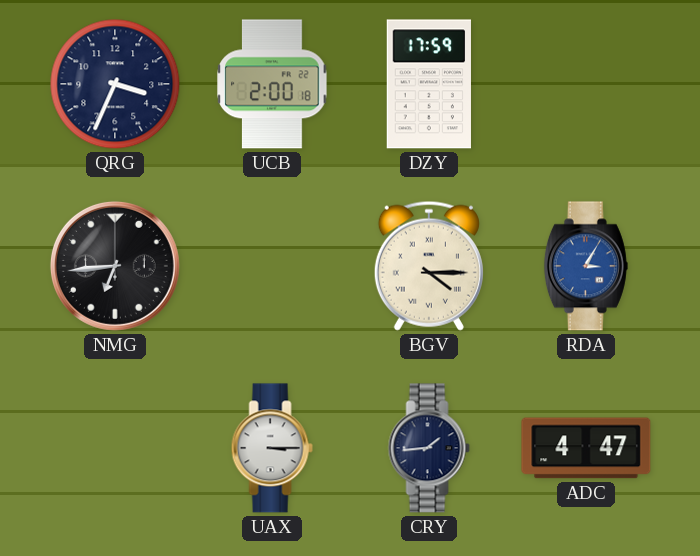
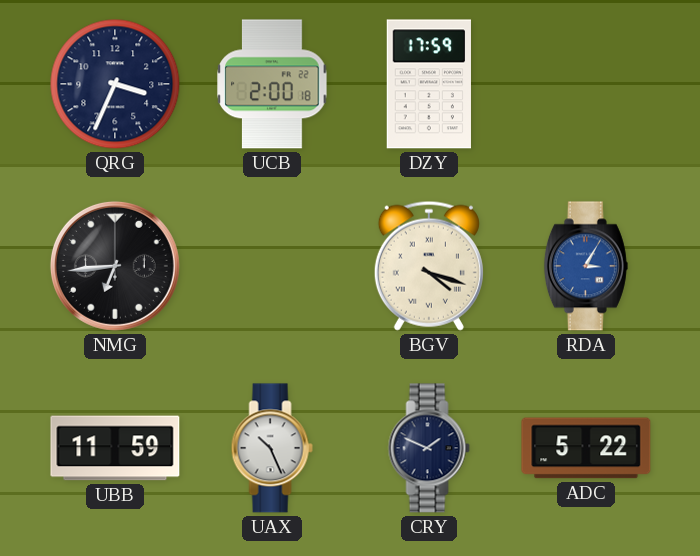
BGV: 4:15 -> 4:18 (429, 266)
UBB: none -> 11:59 (115, 448)
UAX: 3:15 -> 10:26 (272, 448)
CRY: 1:44 -> 1:49 (429, 448)
ADC: 4:47 -> 5:22 (586, 448)
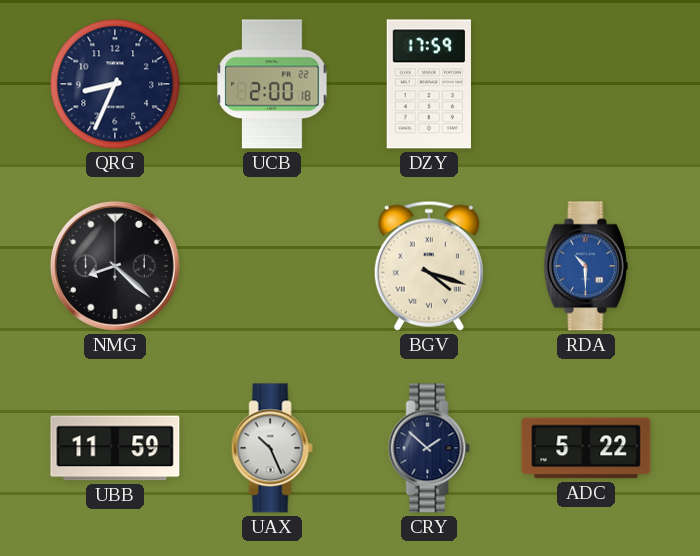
QRG: 3:34 -> 8:34 (115, 84)
NMG: 6:44 -> 8:22 (115, 266)
RDA: 3:05 -> 10:30 (586, 266)
CRY: 1:49 -> 1:52 (429, 448)
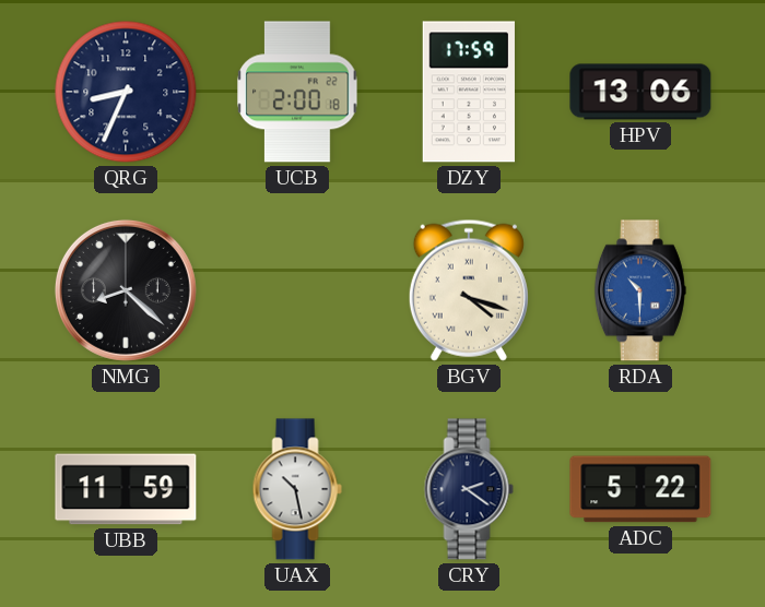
HPV: none -> 13:06 (640, 92)
UAX: 10:26 -> 10:28 (297, 489)
CRY: 1:52 -> 2:21 (469, 489)
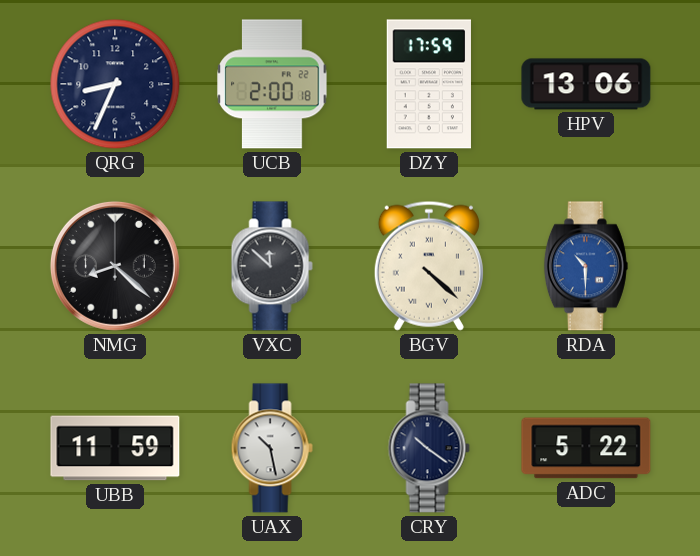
VXC: none -> 11:52 (272, 266)
BGV: 4:18 -> 4:22 (429, 266)
CRY: 2:21 -> 10:21 (429, 448)
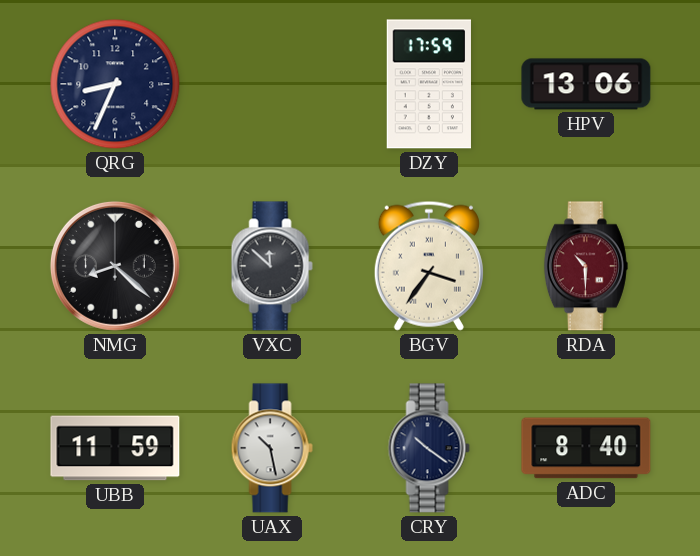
UCB: 2:00 -> none (272, 84)
BGV: 4:22 -> 3:36 (429, 266)
RDA dial: blue -> burgundy (586, 266)
ADC: 5:22 -> 8:40 (586, 448)
